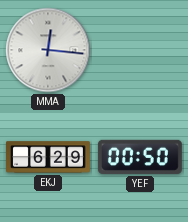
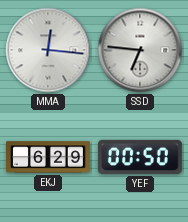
SSD: none -> 6:46 (140, 50)
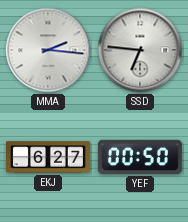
MMA: 12:16 -> 2:16 (48, 50)
EKJ: 6:29 -> 6:27 (49, 157)
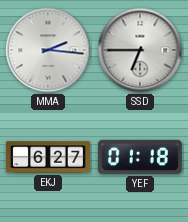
SSD: 6:46 -> 6:45 (140, 50)
YEF: 00:50 -> 01:18 (140, 157)
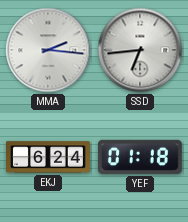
SSD: 6:45 -> 6:44 (140, 50)
EKJ: 6:27 -> 6:24 (49, 157)
